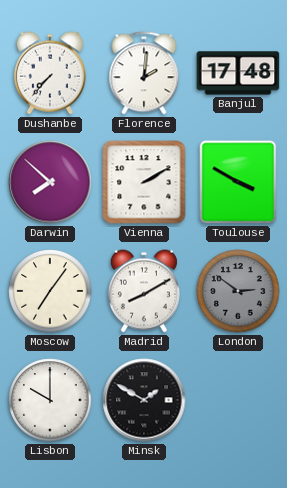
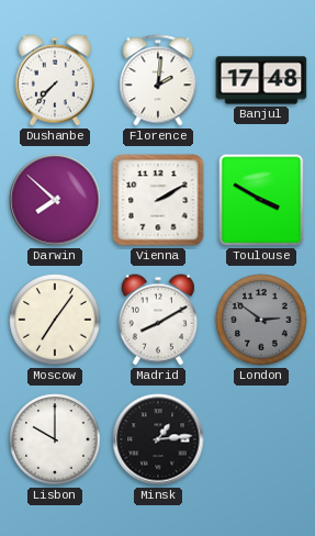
Minsk: 1:50 -> 1:14 (158, 439)
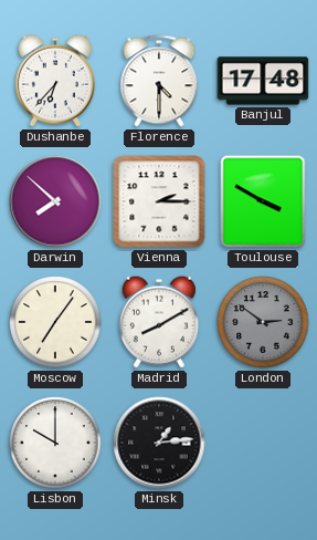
Dushanbe: 7:37 -> 6:37 (55, 81)
Florence: 2:01 -> 4:30 (159, 81)
Vienna: 2:10 -> 2:15 (159, 201)
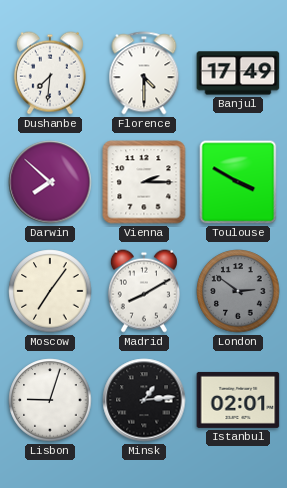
Dushanbe: 6:37 -> 7:31 (50, 73)
Banjul: 17:48 -> 17:49 (238, 73)
Lisbon: 10:00 -> 9:03 (50, 400)
Istanbul: none -> 02:01 (238, 400)
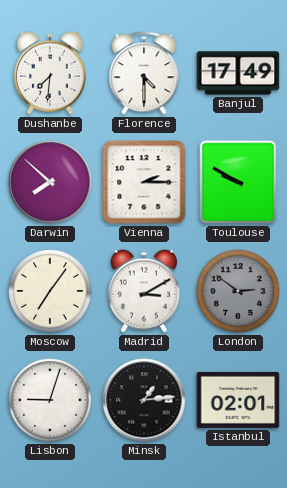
Toulouse: 3:50 -> 9:50 (238, 182)
Madrid: 8:10 -> 3:10 (144, 291)
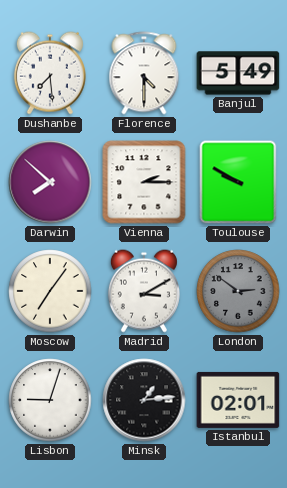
Dushanbe: 7:31 -> 7:29 (50, 73)
Banjul: 17:49 -> 5:49 (238, 73)
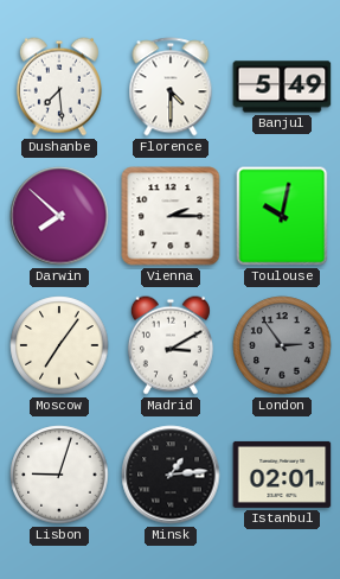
Toulouse: 9:50 -> 10:02 (282, 216)
London: 2:51 -> 2:54 (282, 345)
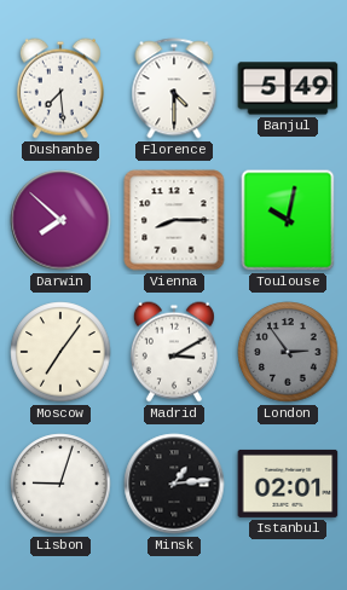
Vienna: 2:15 -> 8:15 (174, 220)
